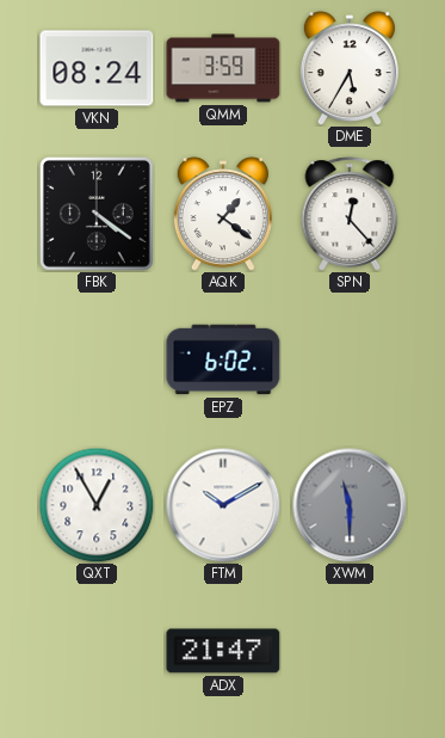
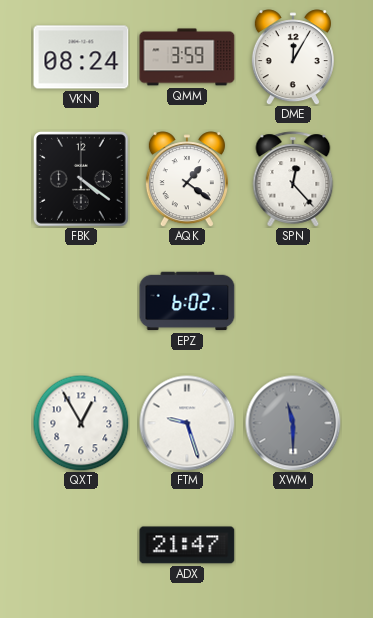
DME: 5:35 -> 12:05 (293, 57)
FTM: 10:10 -> 9:27 (187, 423)
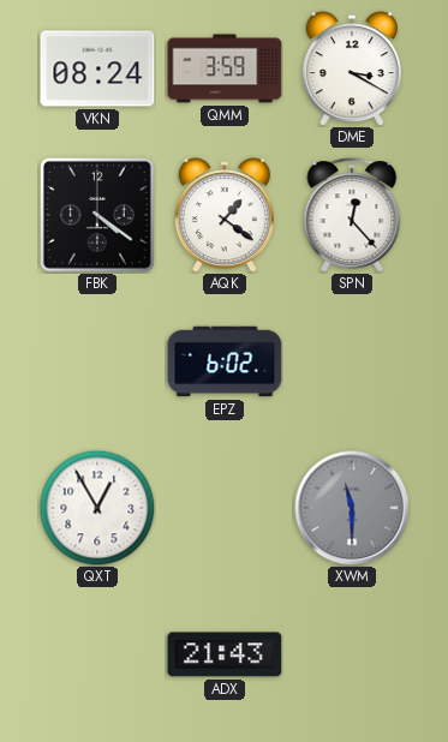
DME: 12:05 -> 3:20 (352, 68)
FTM: 9:27 -> none (187, 423)
ADX: 21:47 -> 21:43 (225, 654)
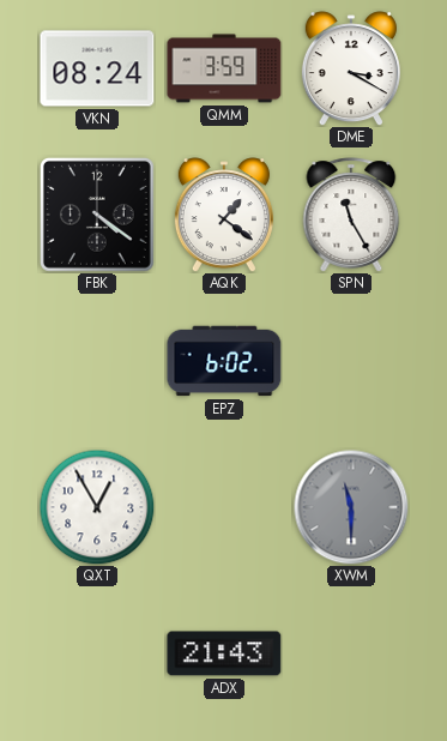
SPN: 12:23 -> 11:25 (351, 215)
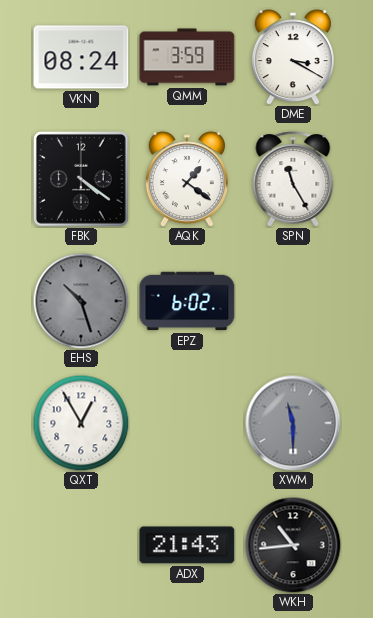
EHS: none -> 10:27 (81, 301)
WKH: none -> 10:44 (293, 545)
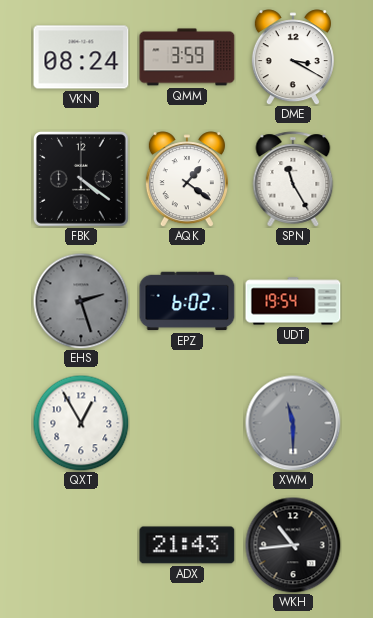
EHS: 10:27 -> 2:27 (81, 301)
UDT: none -> 19:54 (293, 301)
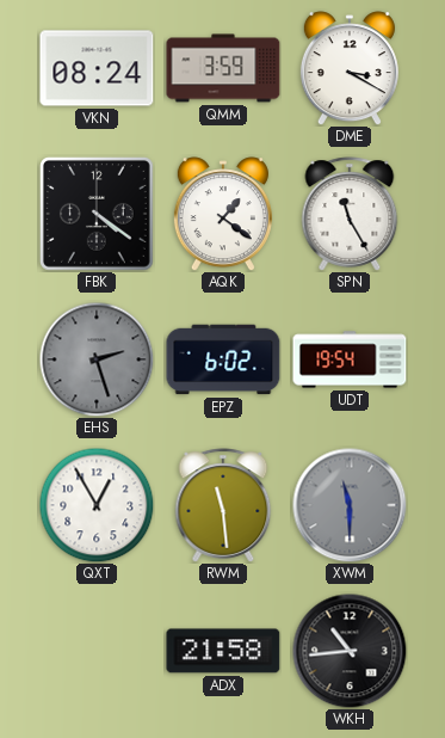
RWM: none -> 11:29 (223, 505)
ADX: 21:43 -> 21:58 (223, 651)
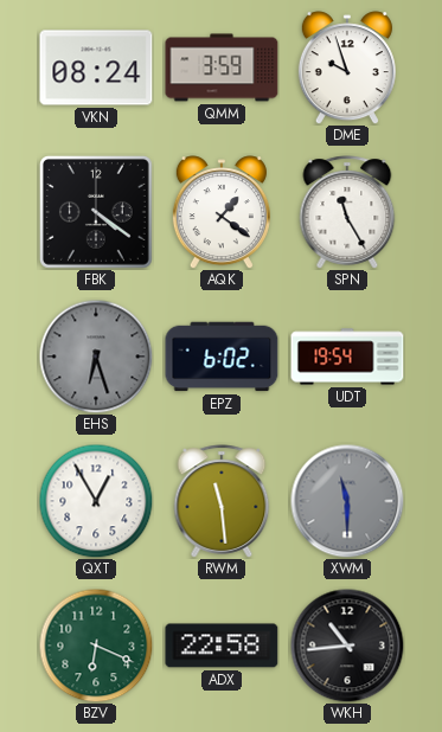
DME: 3:20 -> 9:57 (347, 68)
EHS: 2:27 -> 6:27 (96, 357)
BZV: none -> 6:19 (96, 646)
ADX: 21:58 -> 22:58 (222, 646)
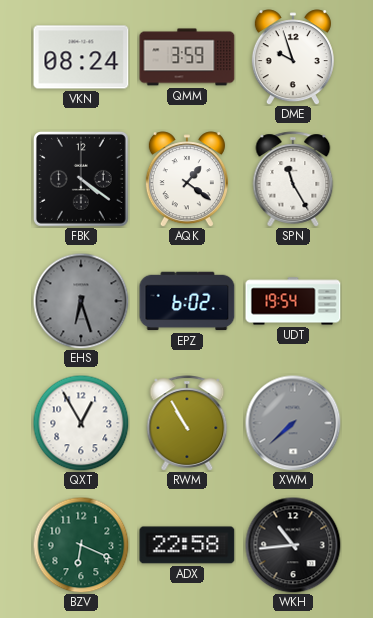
RWM: 11:29 -> 10:55 (187, 423)
XWM: 11:30 -> 7:38 (293, 423)
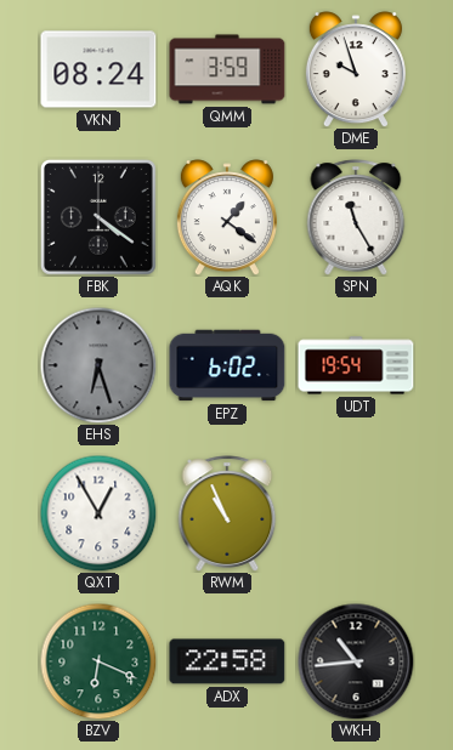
RWM: 10:55 -> 10:56 (227, 513)
XWM: 7:38 -> none (293, 423)
